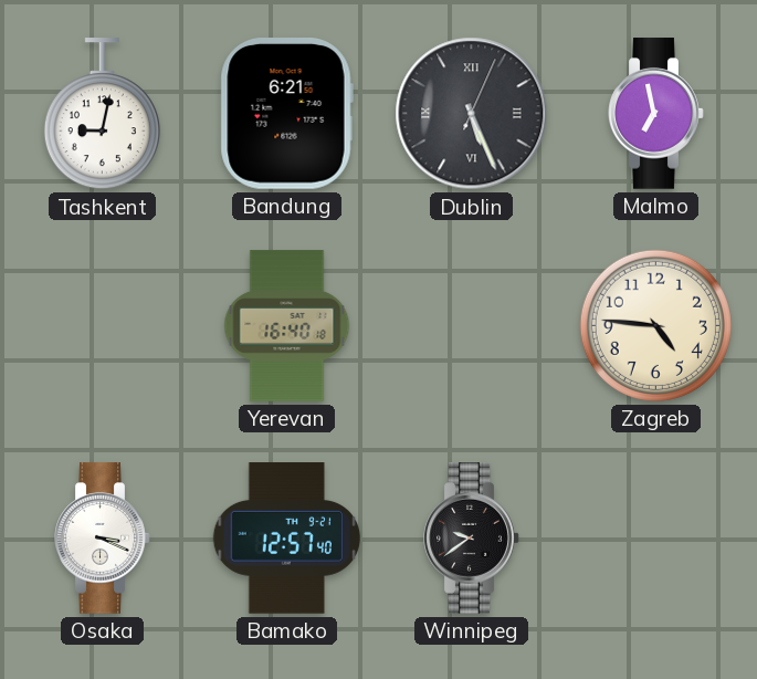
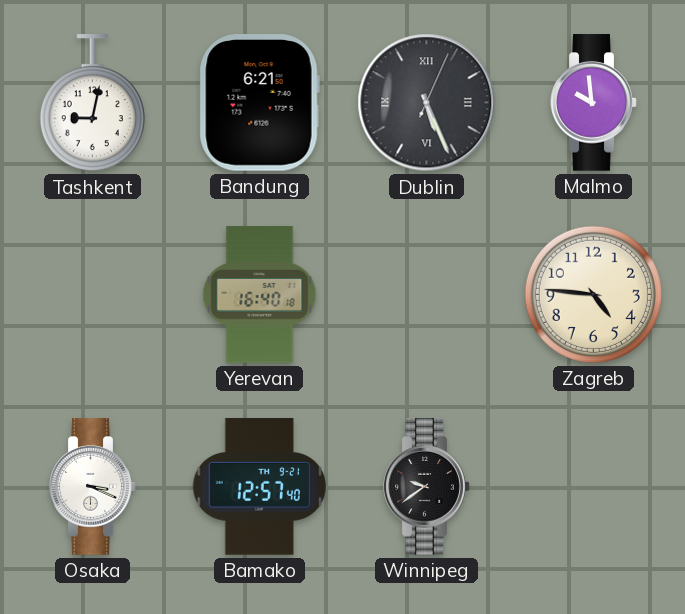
Malmo: 6:58 -> 9:59 (594, 103)
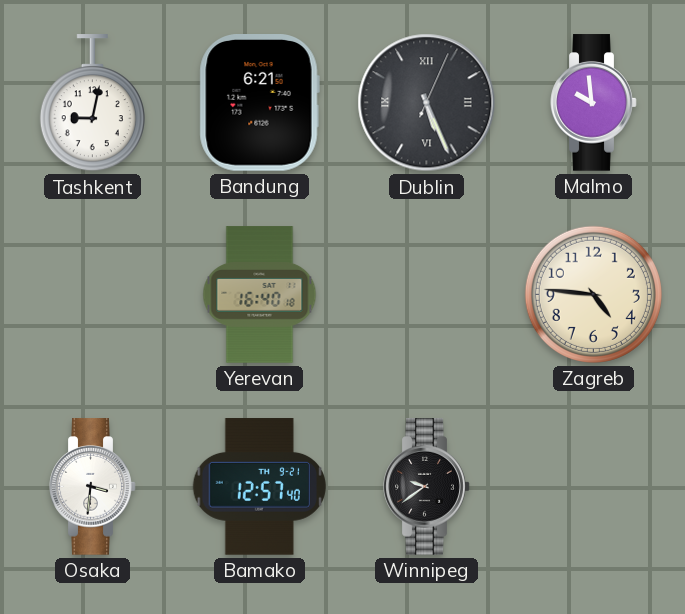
Osaka: 3:19 -> 3:31 (93, 487)
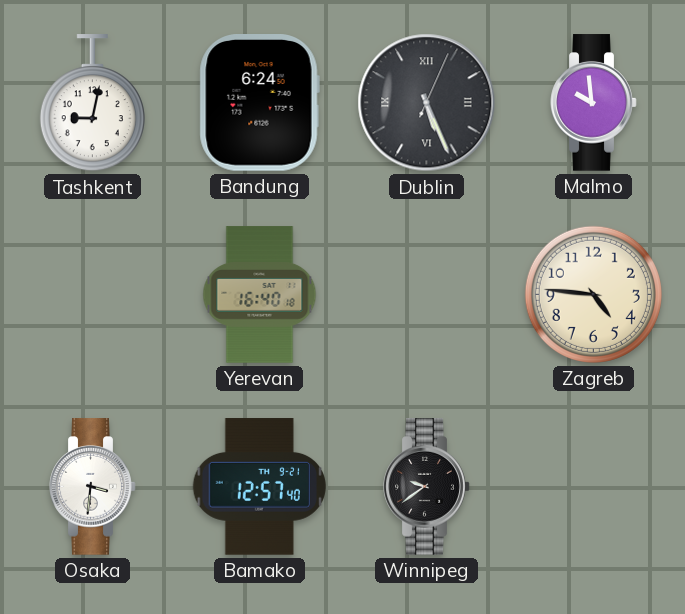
Bandung: 6:21 -> 6:24 (259, 103)
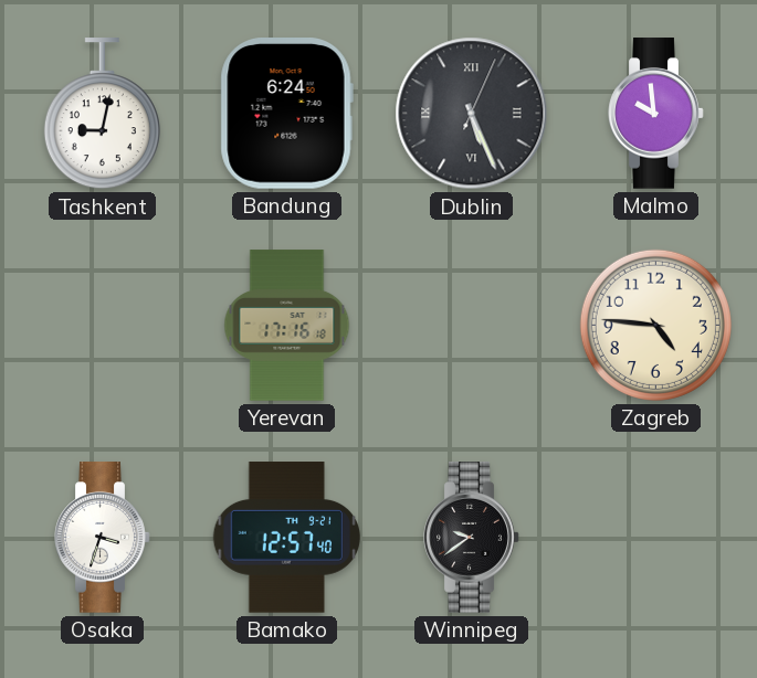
Yerevan: 16:40 -> 17:16 (287, 326)
Osaka: 3:31 -> 3:33 (103, 538)
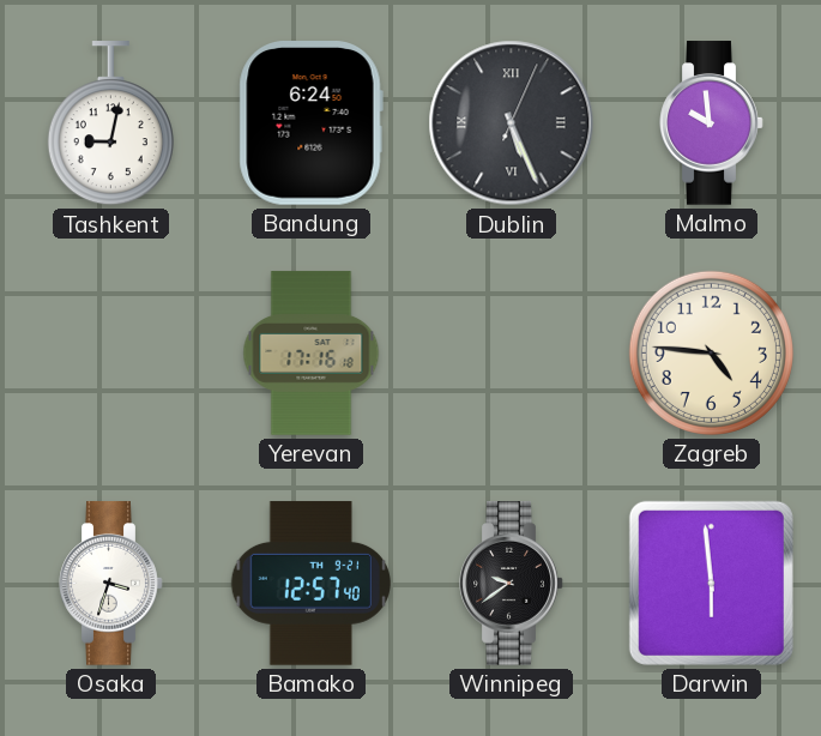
Darwin: none -> 5:59 (711, 583)
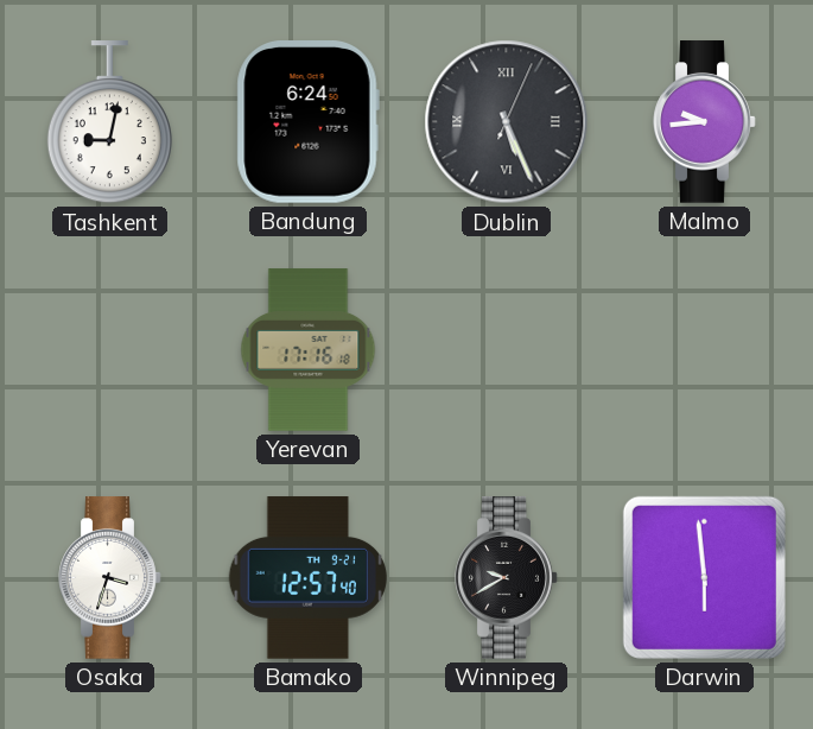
Malmo: 9:59 -> 9:44 (705, 122)
Zagreb: 4:46 -> none (711, 352)
Winnipeg: 9:39 -> 9:40 (507, 578)
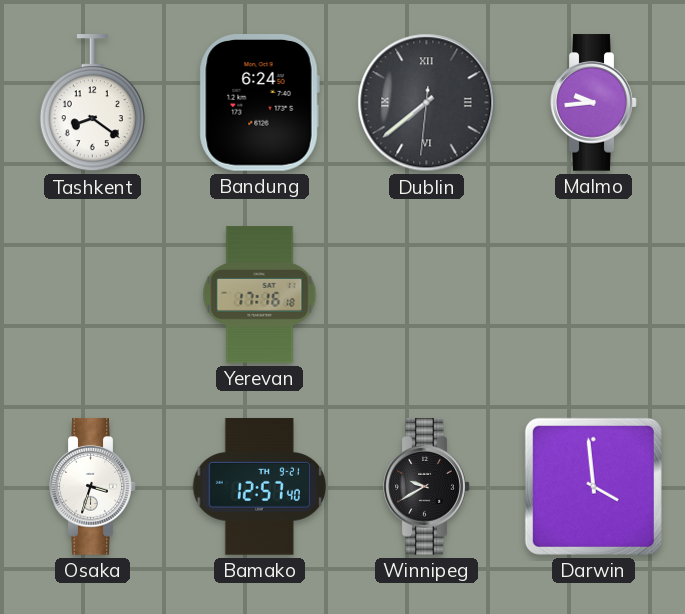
Tashkent: 9:02 -> 8:21 (92, 103)
Dublin: 5:26 -> 7:38 (427, 103)
Darwin: 5:59 -> 3:59 (593, 486)
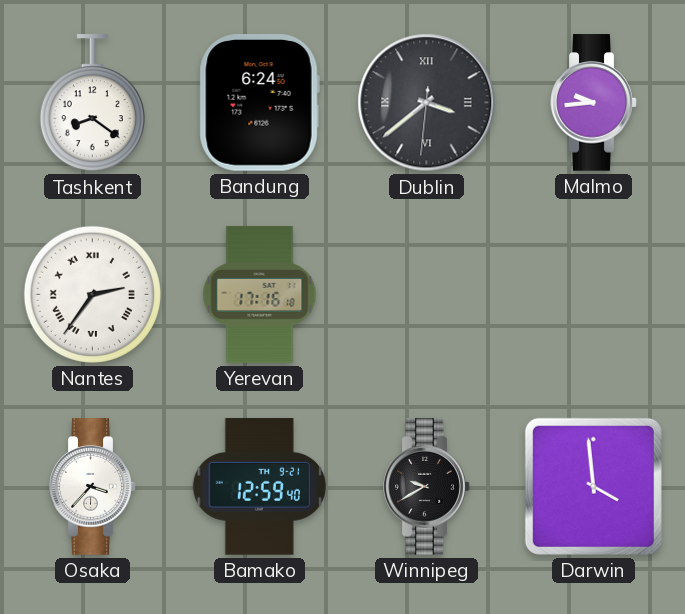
Dublin: 7:38 -> 3:38 (427, 103)
Nantes: none -> 2:36 (92, 294)
Osaka: 3:33 -> 3:37 (93, 487)
Bamako: 12:57 -> 12:59 (259, 487)
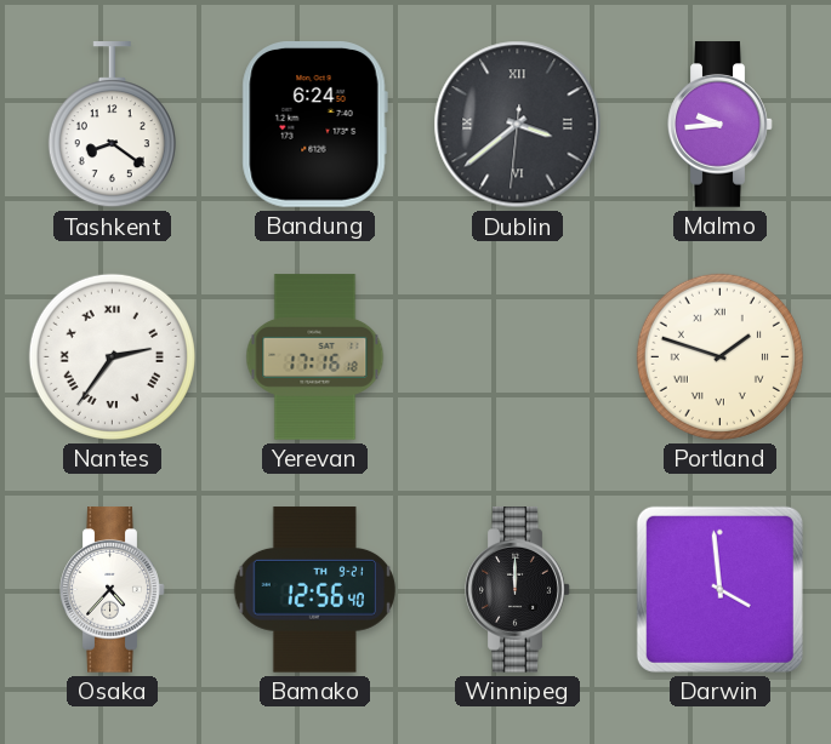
Portland: none -> 1:48 (719, 356)
Osaka: 3:37 -> 4:37 (113, 590)
Bamako: 12:59 -> 12:56 (314, 590)
Winnipeg: 9:40 -> 12:00 (518, 590)
